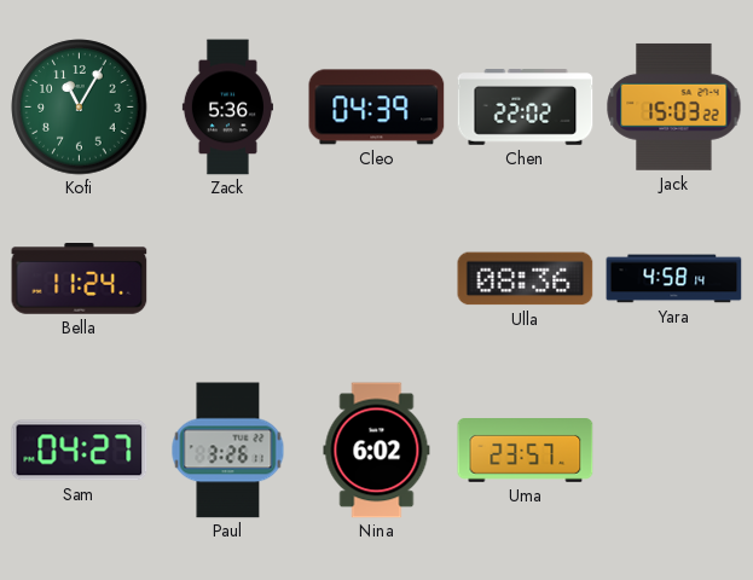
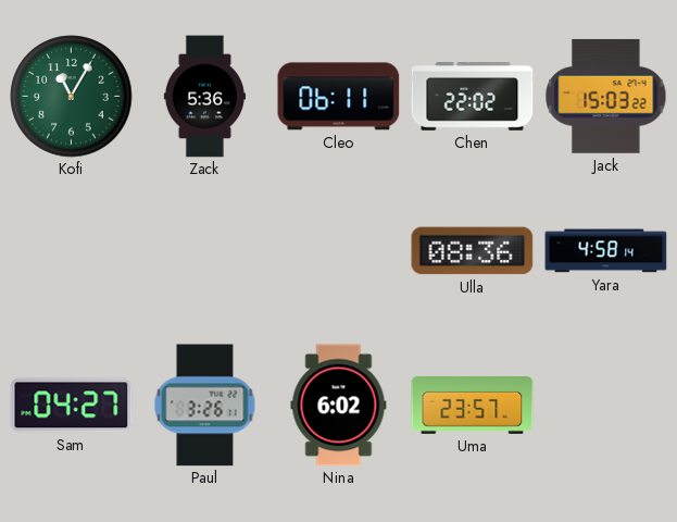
Cleo: 04:39 -> 06:11 (339, 97)
Bella: 11:24 -> none (80, 279)
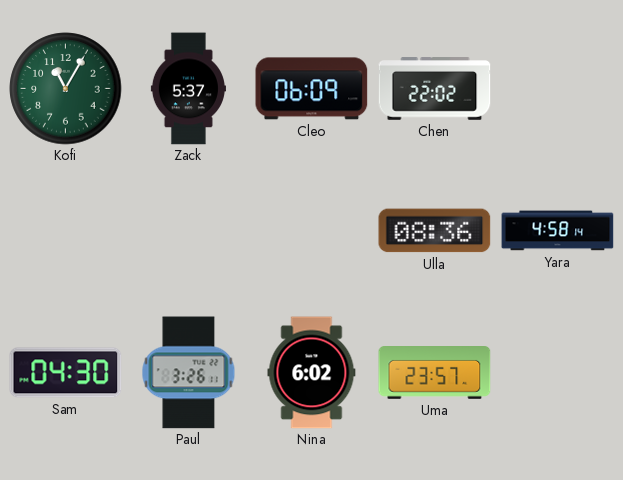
Zack: 5:36 -> 5:37 (188, 89)
Cleo: 06:11 -> 06:09 (312, 89)
Jack: 15:03 -> none (606, 96)
Sam: 04:27 -> 04:30 (66, 373)
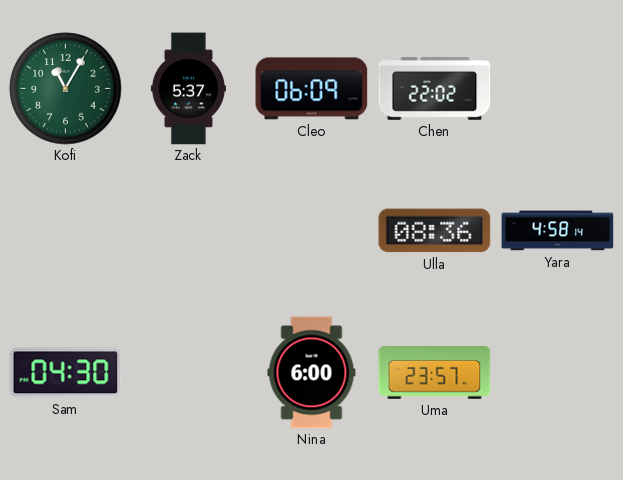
Paul: 3:26 -> none (189, 373)
Nina: 6:02 -> 6:00 (312, 373)
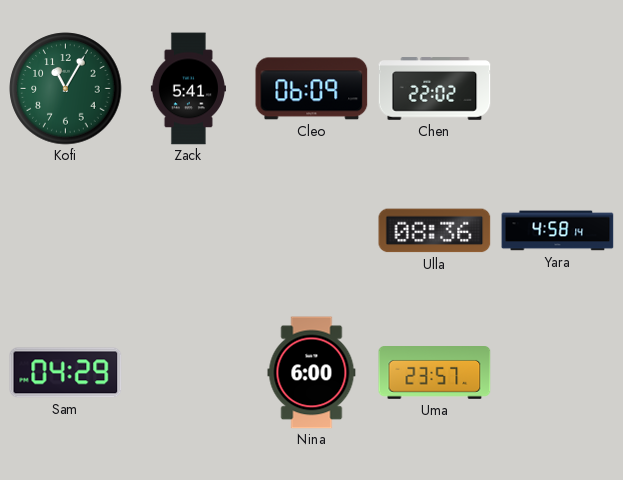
Zack: 5:37 -> 5:41 (188, 89)
Sam: 04:30 -> 04:29 (66, 373)
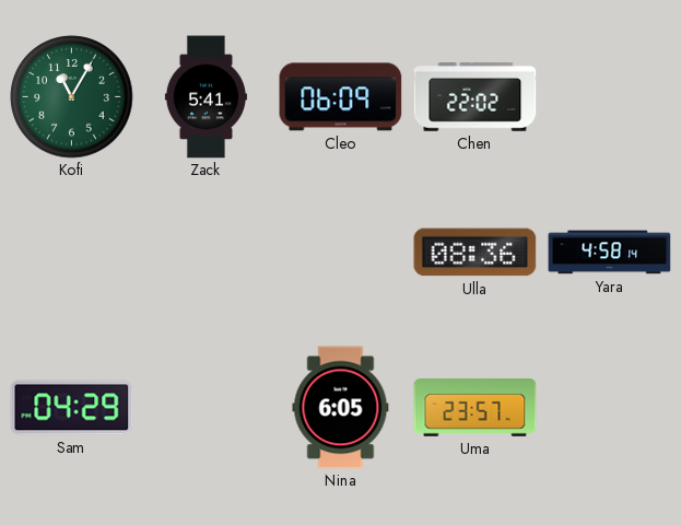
Nina: 6:00 -> 6:05 (341, 408)
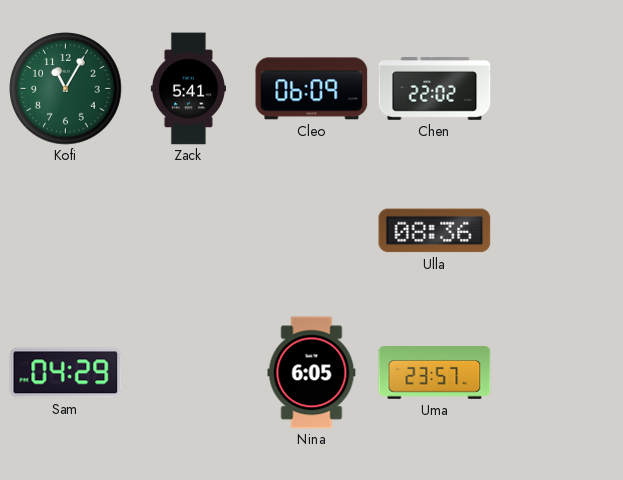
Yara: 4:58 -> none (610, 253)
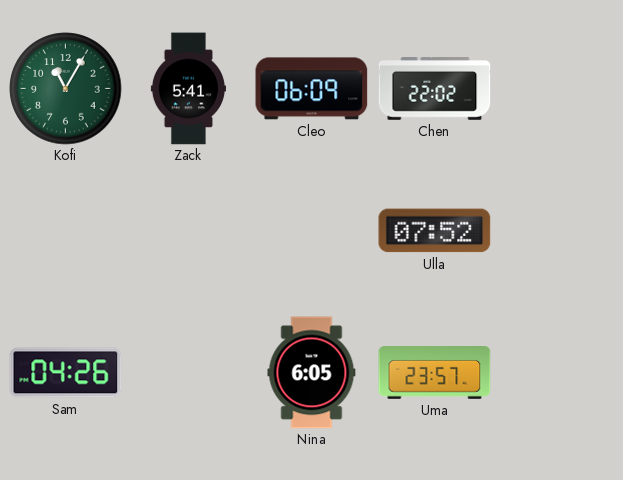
Ulla: 08:36 -> 07:52 (435, 231)
Sam: 04:29 -> 04:26 (66, 373)
